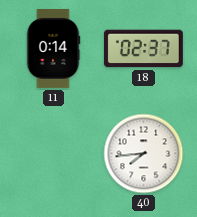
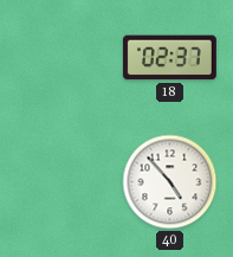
11: 0:14 -> none (53, 48)
40: 7:44 -> 4:53 (170, 182)
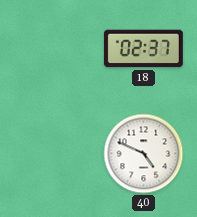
40: 4:53 -> 4:49 (144, 154)
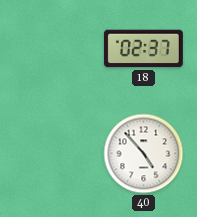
40: 4:49 -> 4:53 (144, 154)
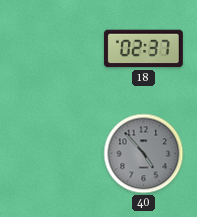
40 dial: white -> grey (144, 154)
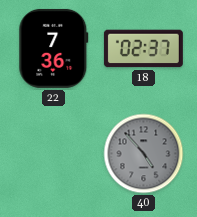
22: none -> 7:36 (54, 48)
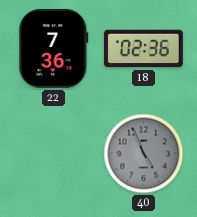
18: 02:37 -> 02:36 (143, 49)
40: 4:53 -> 4:56 (144, 154)
